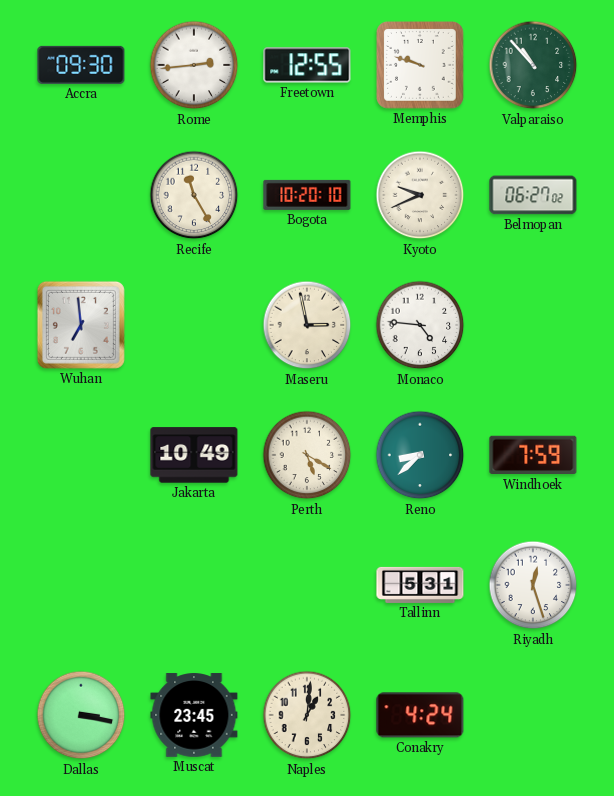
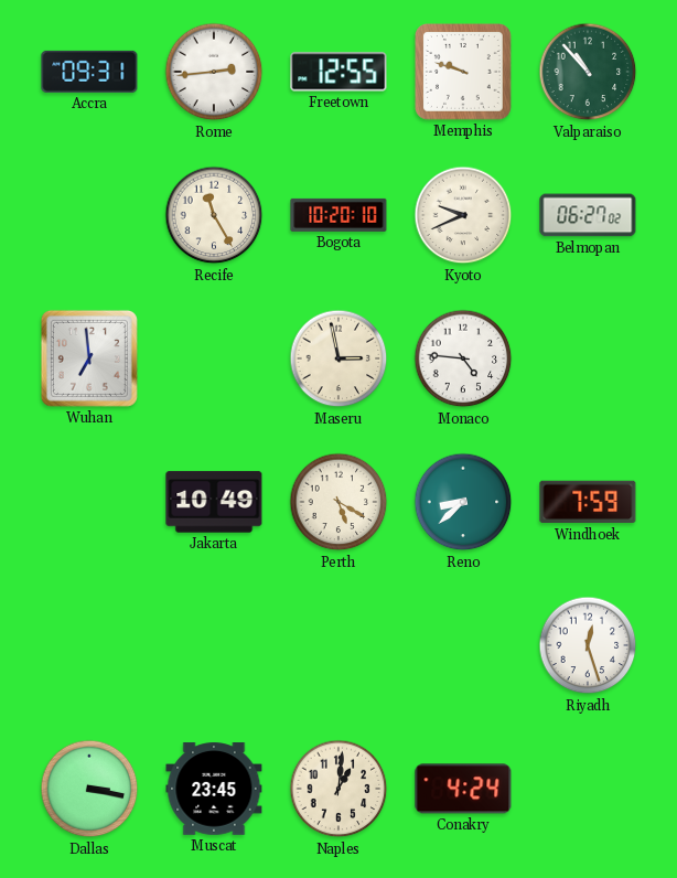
Accra: 09:30 -> 09:31 (89, 72)
Tallinn: 5:31 -> none (420, 585)
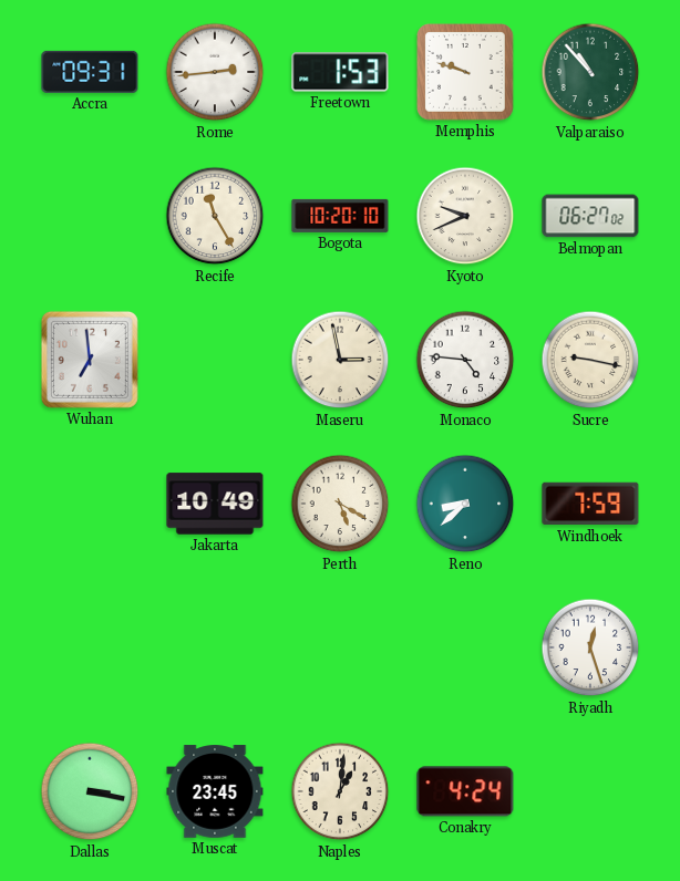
Freetown: 12:55 -> 1:53 (340, 72)
Sucre: none -> 9:17 (590, 360)
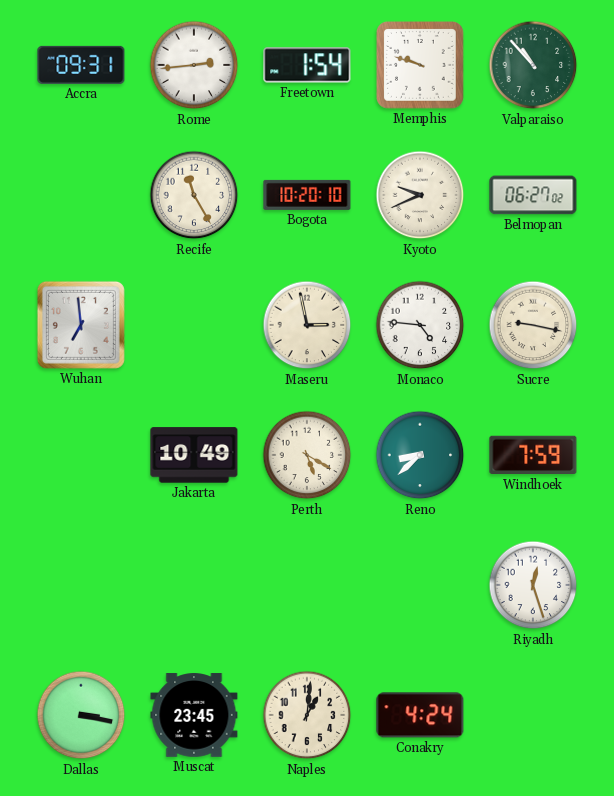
Freetown: 1:53 -> 1:54 (307, 65)
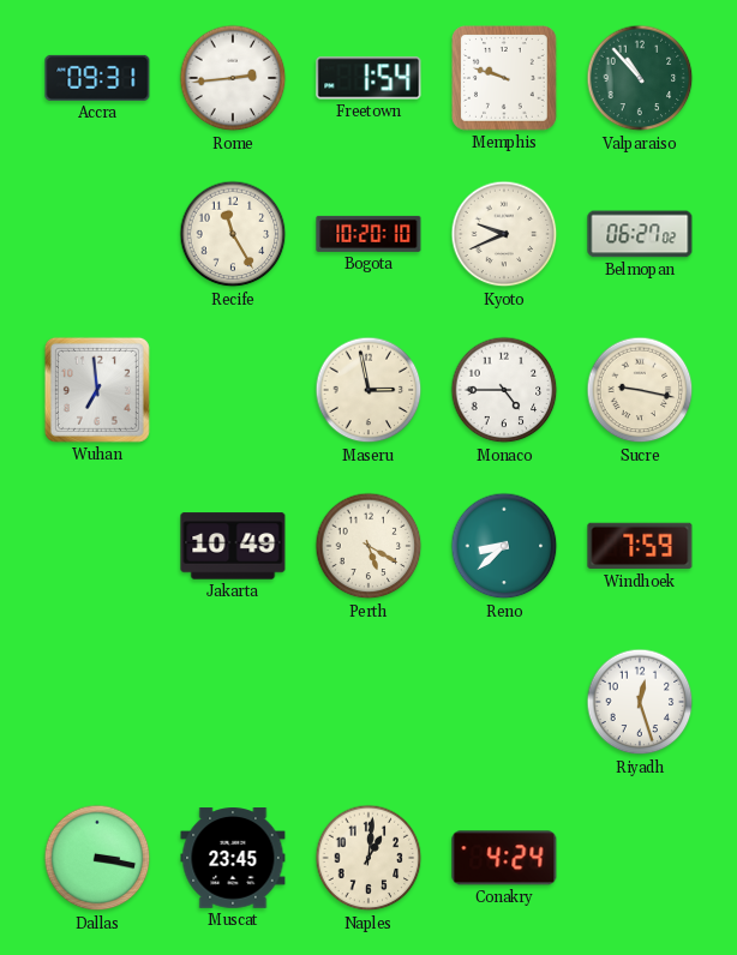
Monaco: 4:46 -> 4:45 (504, 390)
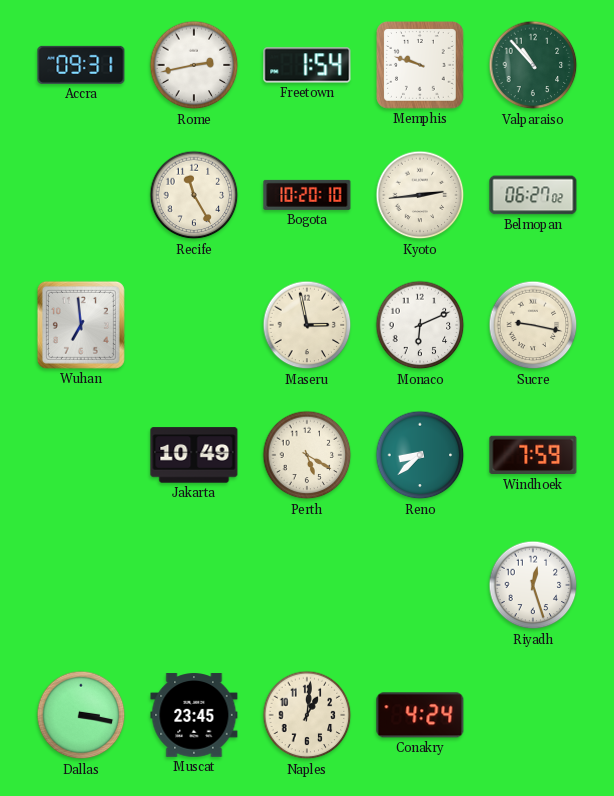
Rome: 2:44 -> 2:43 (194, 65)
Kyoto: 9:41 -> 2:44 (420, 195)
Monaco: 4:45 -> 6:11 (420, 325)
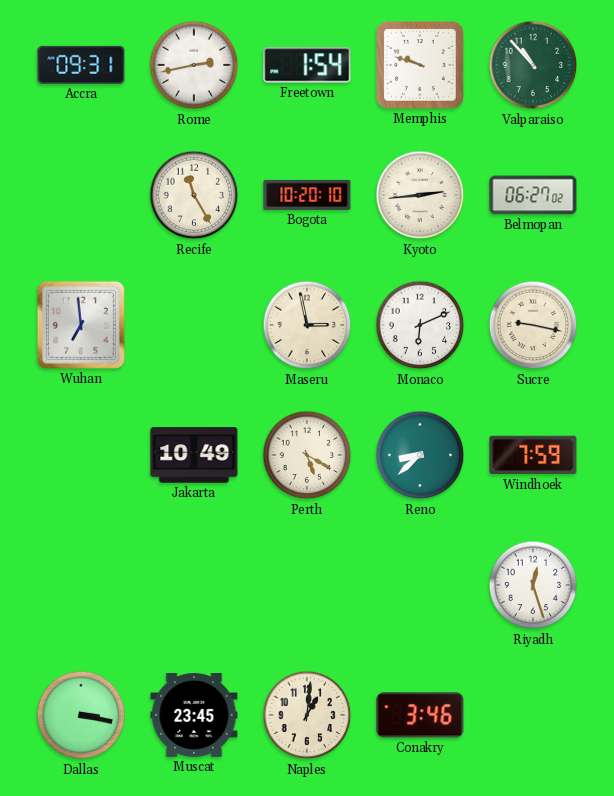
Conakry: 4:24 -> 3:46 (420, 715)
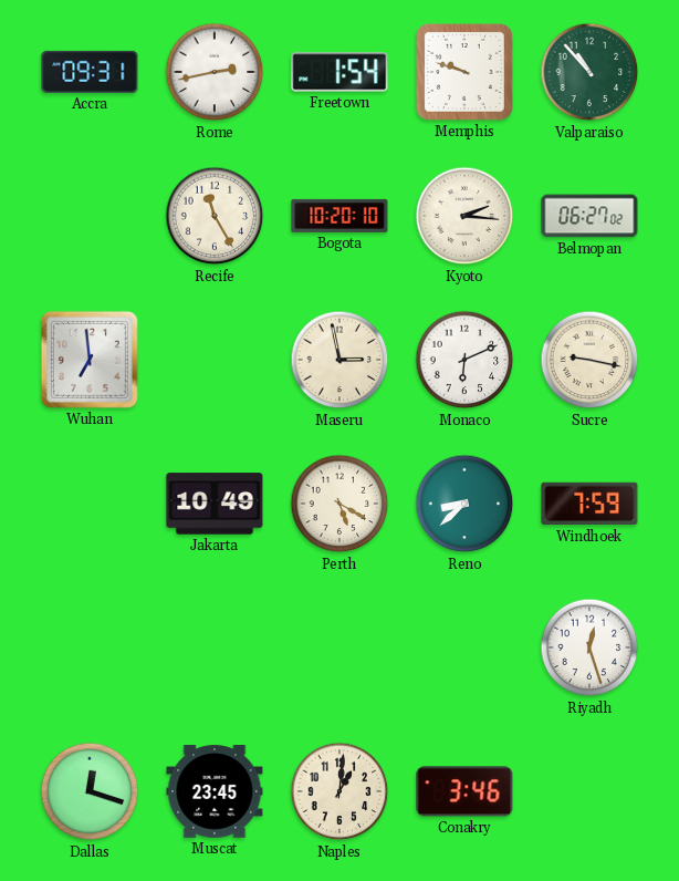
Kyoto: 2:44 -> 2:16 (464, 216)
Dallas: 3:17 -> 12:18 (90, 791)
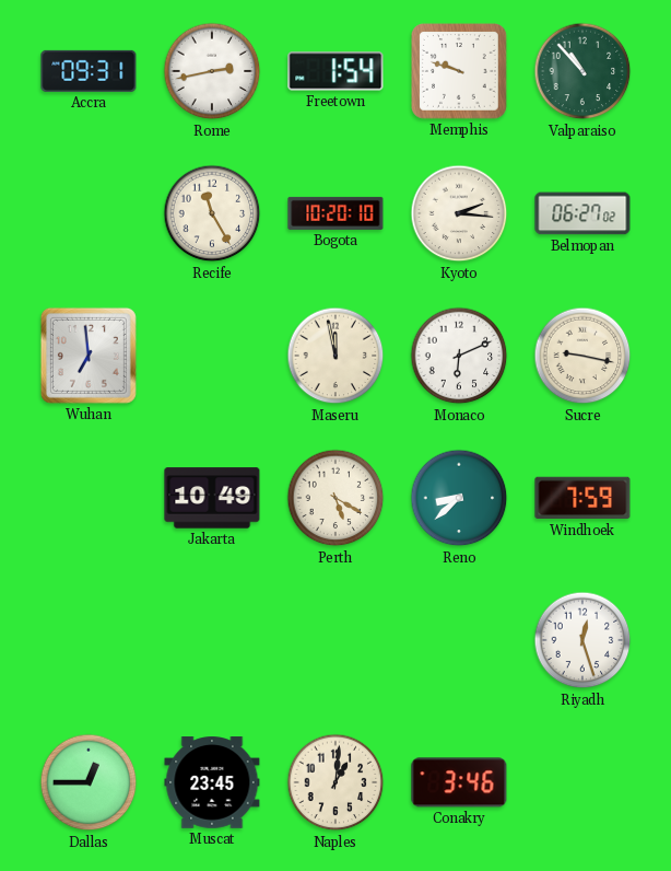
Maseru: 2:58 -> 11:58 (335, 356)
Dallas: 12:18 -> 12:45 (89, 782)
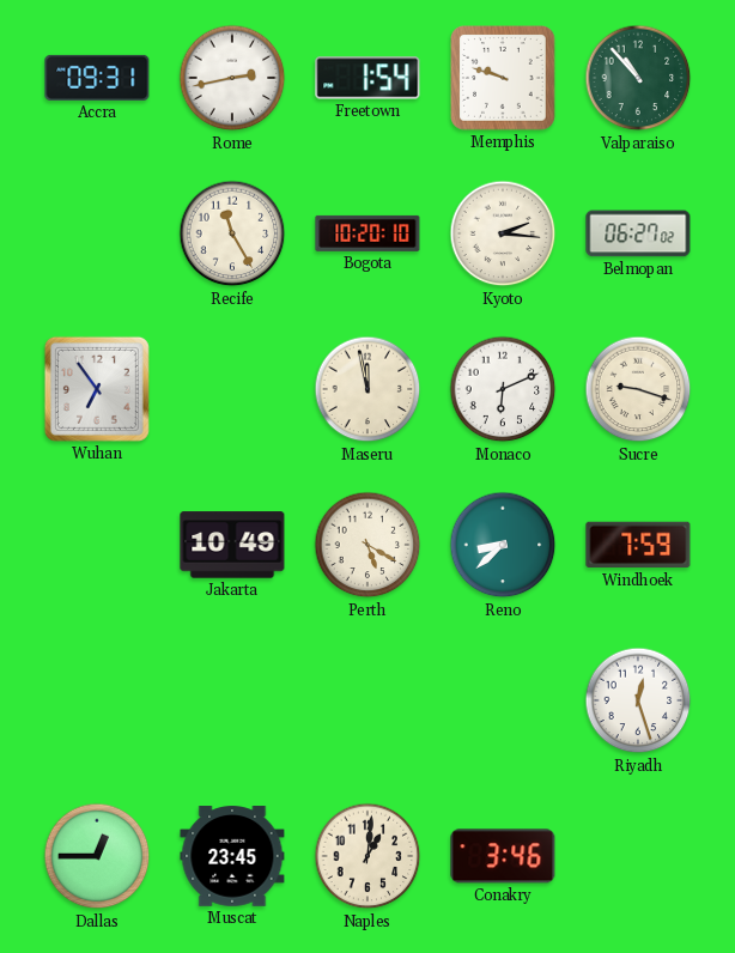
Wuhan: 6:59 -> 6:54 (97, 389)
Sucre: 9:17 -> 9:18 (638, 389)
